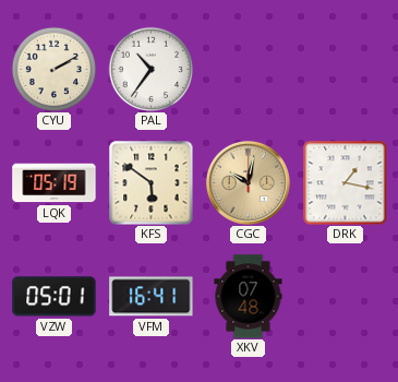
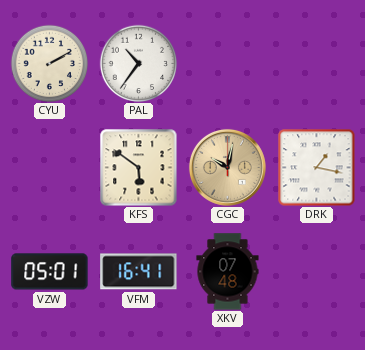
LQK: 05:19 -> none (55, 183)
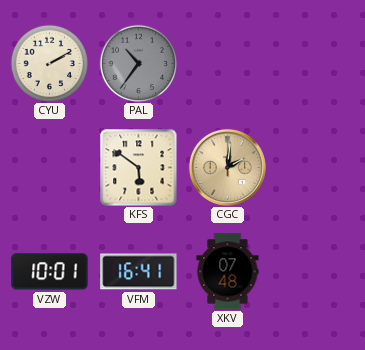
PAL dial: white -> grey (138, 63)
CGC: 10:02 -> 2:01 (227, 167)
DRK: 1:17 -> none (316, 167)
VZW: 05:01 -> 10:01 (50, 272)
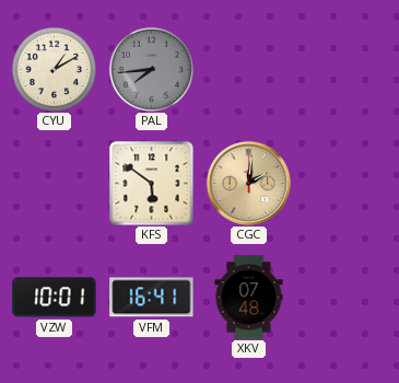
CYU: 2:10 -> 1:10 (54, 69)
PAL: 10:36 -> 7:44 (151, 69)
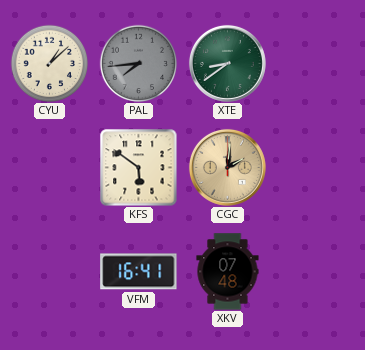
CYU: 1:10 -> 1:08 (49, 63)
XTE: none -> 8:39 (227, 63)
VZW: 10:01 -> none (55, 298)
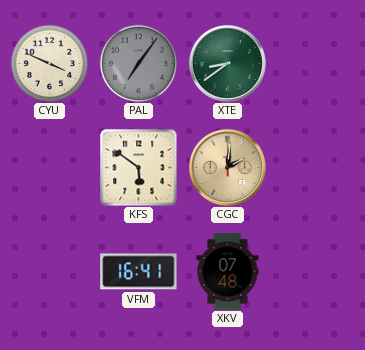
CYU: 1:08 -> 3:49 (49, 63)
PAL: 7:44 -> 7:06 (138, 63)
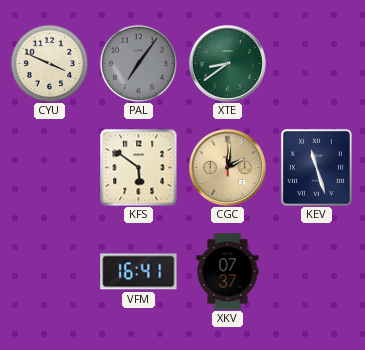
KEV: none -> 11:27 (316, 167)
XKV: 07:48 -> 07:37 (228, 272)
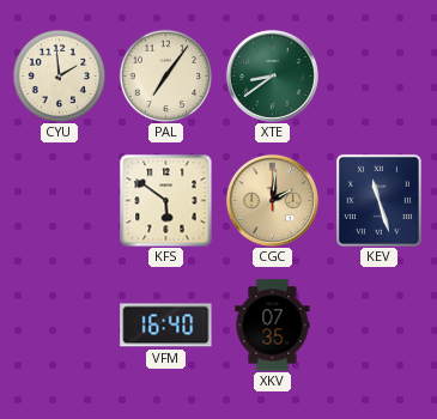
CYU: 3:49 -> 1:59 (59, 75)
PAL dial: grey -> cream (165, 75)
VFM: 16:41 -> 16:40 (166, 326)
XKV: 07:37 -> 07:35 (273, 326)
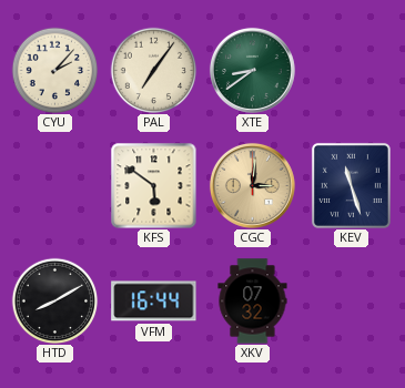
CYU: 1:59 -> 2:07 (54, 70)
CGC: 2:01 -> 3:01 (252, 185)
HTD: none -> 8:10 (54, 300)
VFM: 16:40 -> 16:44 (154, 302)
XKV: 07:35 -> 07:32 (253, 302)
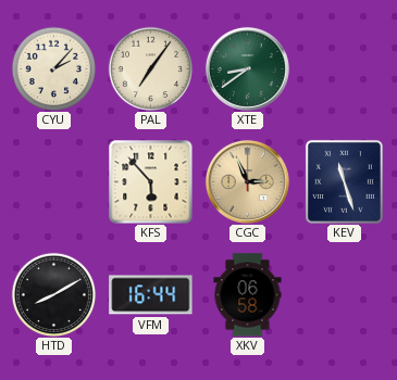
KFS: 5:51 -> 5:53 (150, 181)
CGC: 3:01 -> 2:56 (247, 181)
XKV: 07:32 -> 06:58 (248, 295)
